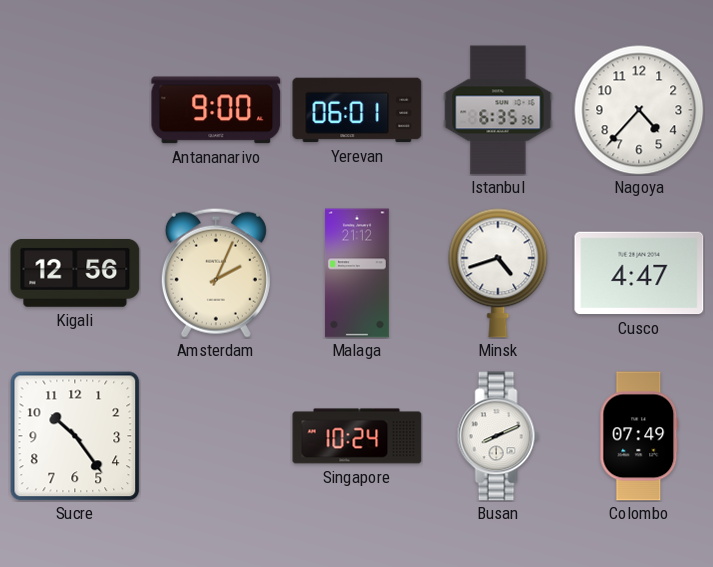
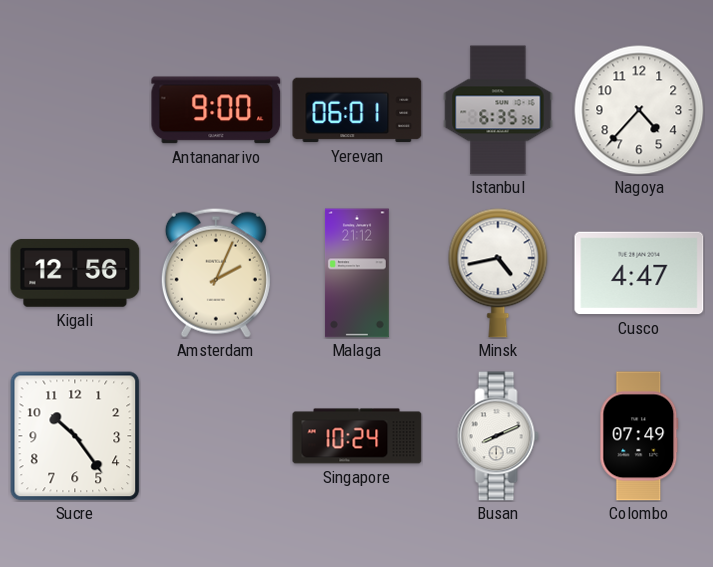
Minsk: 4:42 -> 4:43 (498, 273)
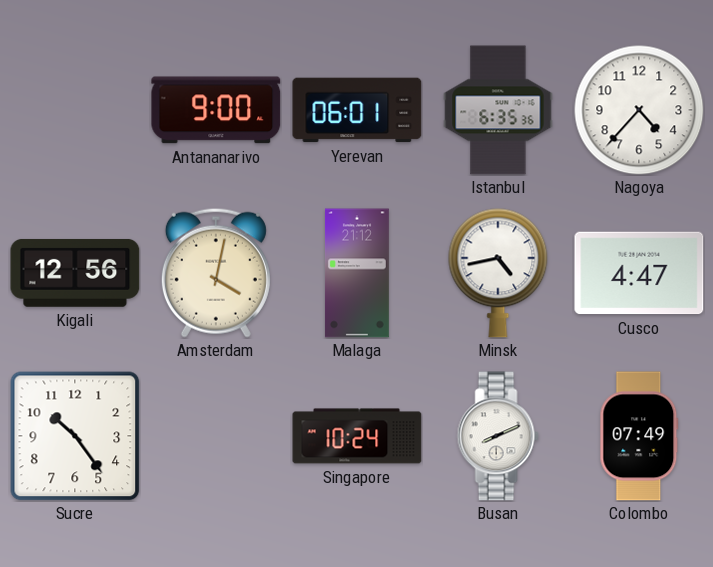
Amsterdam: 2:04 -> 4:02 (216, 273)
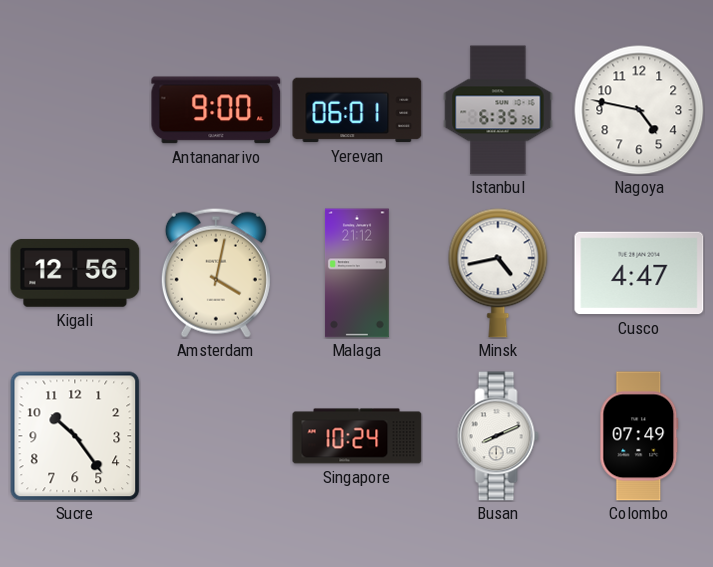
Nagoya: 4:37 -> 4:47 (639, 110)
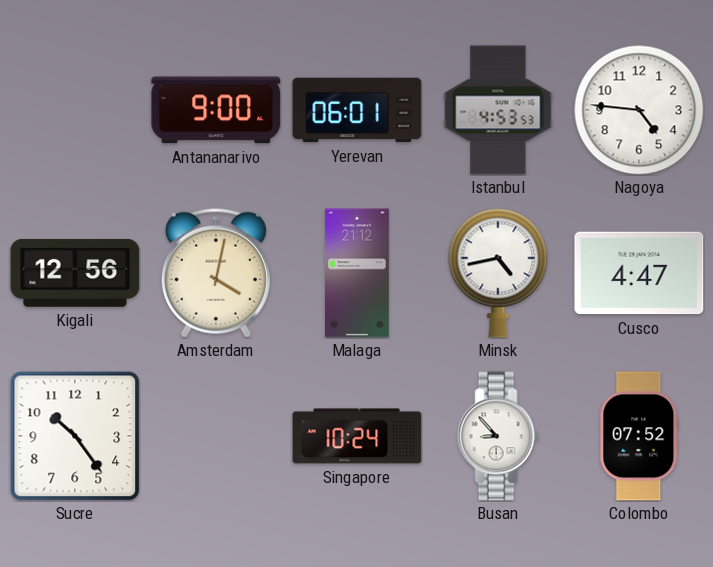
Istanbul: 6:35 -> 4:53 (498, 110)
Nagoya: 4:47 -> 4:46 (639, 110)
Busan: 8:11 -> 8:53 (498, 436)
Colombo: 07:49 -> 07:52 (639, 436)
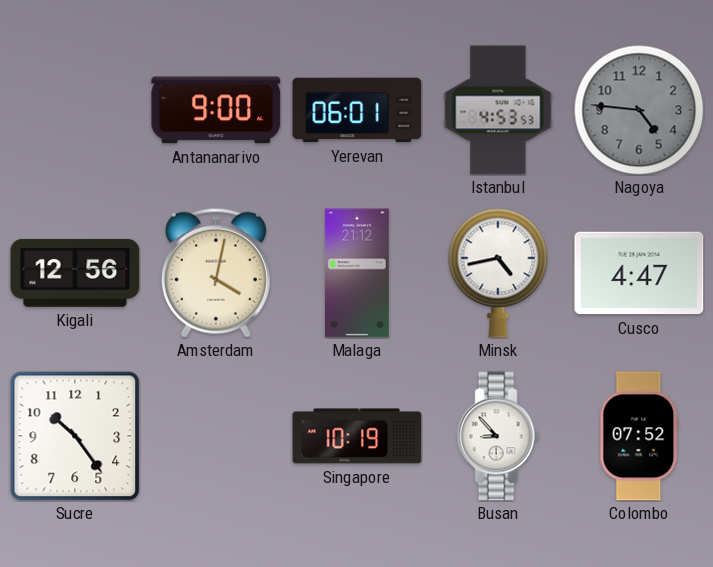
Nagoya dial: white -> grey (639, 110)
Singapore: 10:24 -> 10:19 (357, 436)
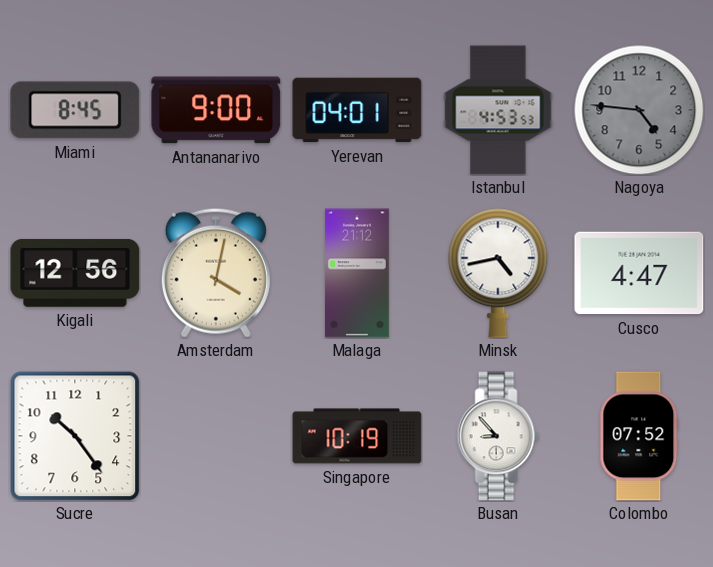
Miami: none -> 8:45 (75, 110)
Yerevan: 06:01 -> 04:01 (357, 110)
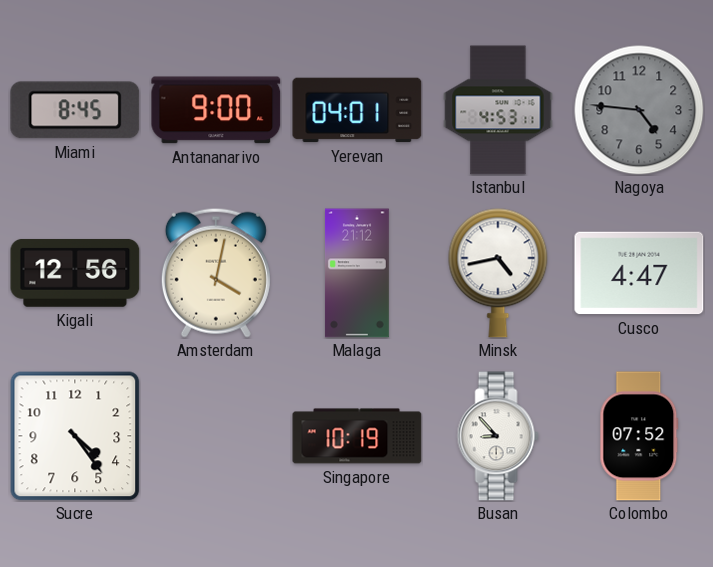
Istanbul: 4:53:53 -> 4:53:11 (498, 110)
Sucre: 10:24 -> 4:24 (75, 436)
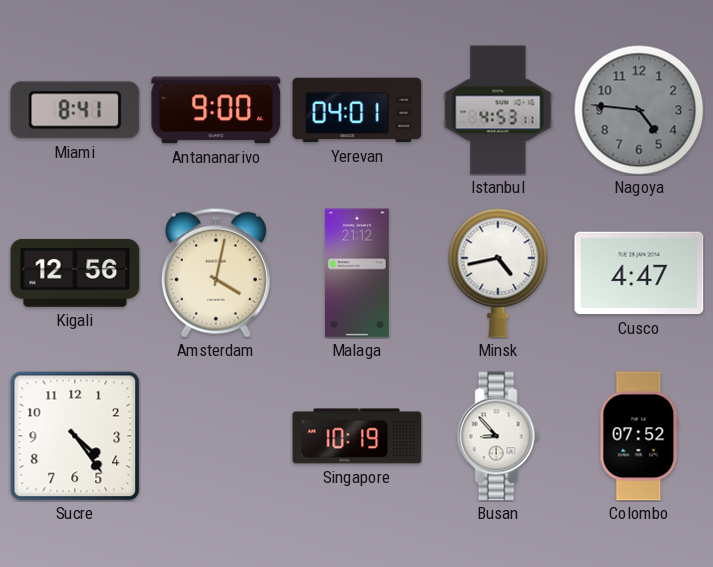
Miami: 8:45 -> 8:41 (75, 110)
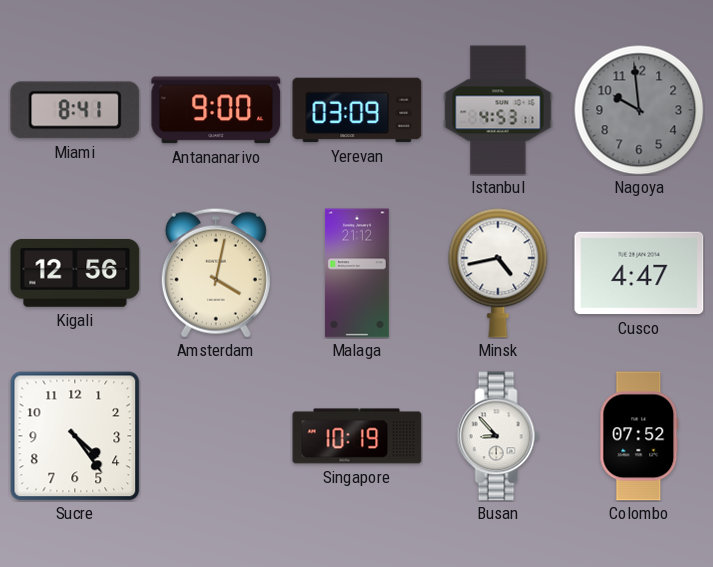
Yerevan: 04:01 -> 03:09 (357, 110)
Nagoya: 4:46 -> 9:59 (639, 110)
